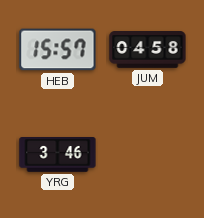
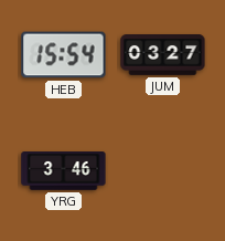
HEB: 15:57 -> 15:54 (64, 55)
JUM: 04:58 -> 03:27 (163, 55)
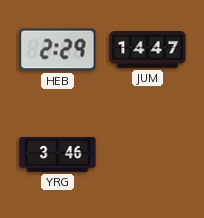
HEB: 15:54 -> 2:29 (58, 50)
JUM: 03:27 -> 14:47 (148, 50)
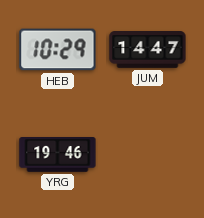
HEB: 2:29 -> 10:29 (58, 50)
YRG: 3:46 -> 19:46 (58, 155)
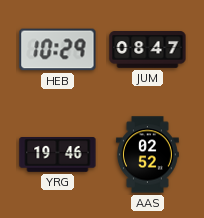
JUM: 14:47 -> 08:47 (148, 50)
AAS: none -> 02:52 (147, 155)
